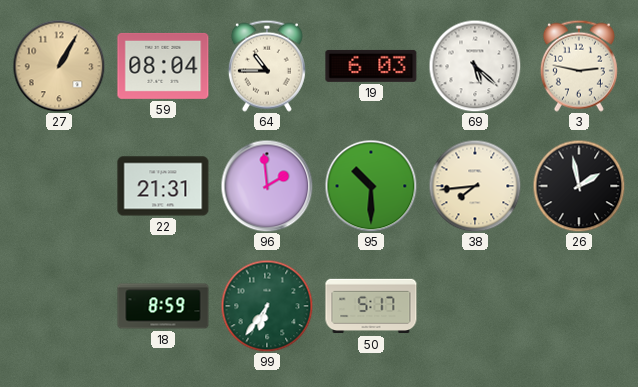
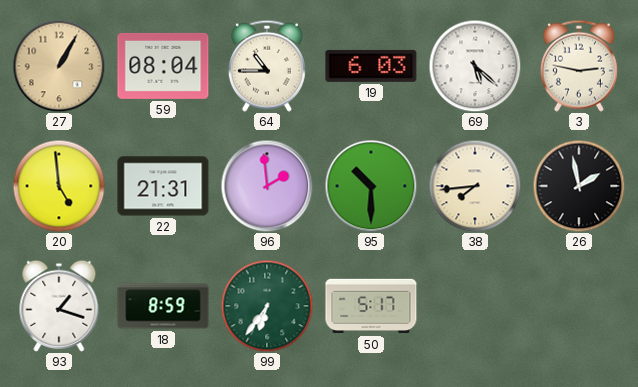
20: none -> 4:59 (59, 186)
93: none -> 1:18 (59, 306)
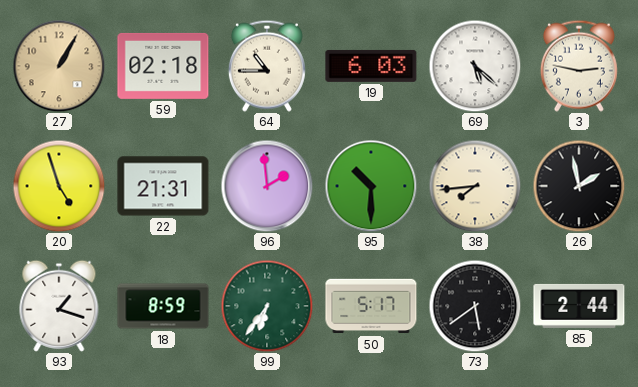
59: 08:04 -> 02:18 (163, 66)
20: 4:59 -> 4:57 (59, 186)
73: none -> 5:39 (475, 306)
85: none -> 2:44 (579, 306)
